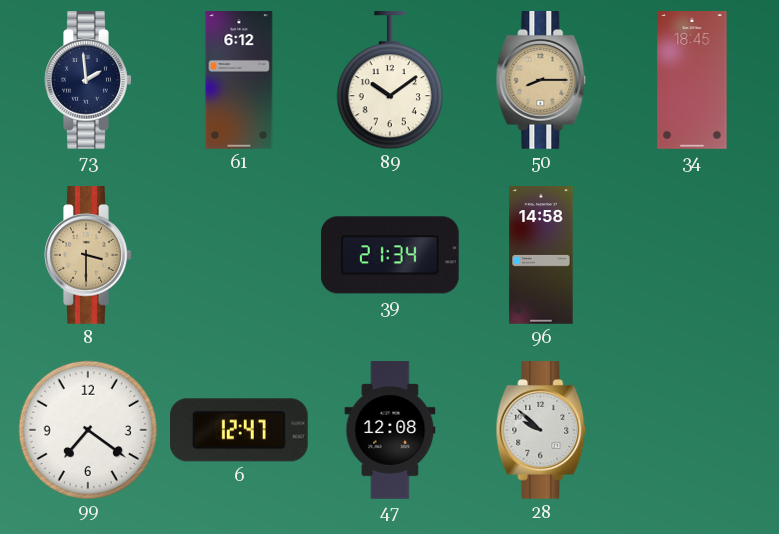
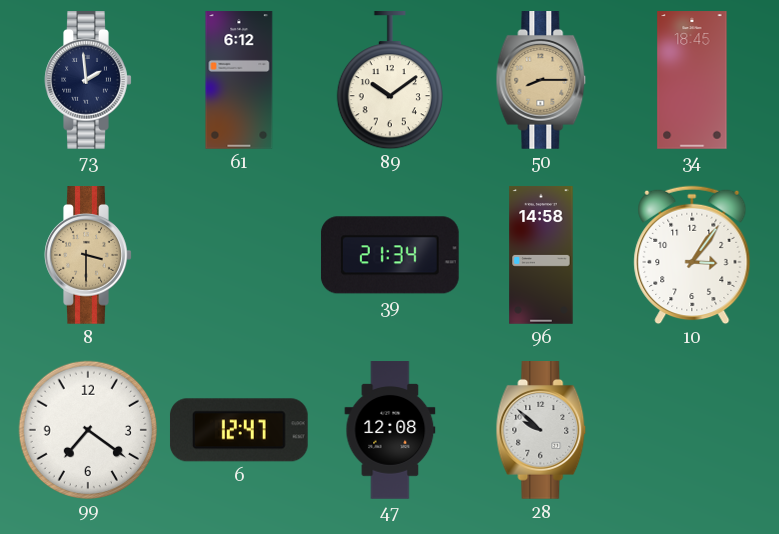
10: none -> 3:06 (692, 255)
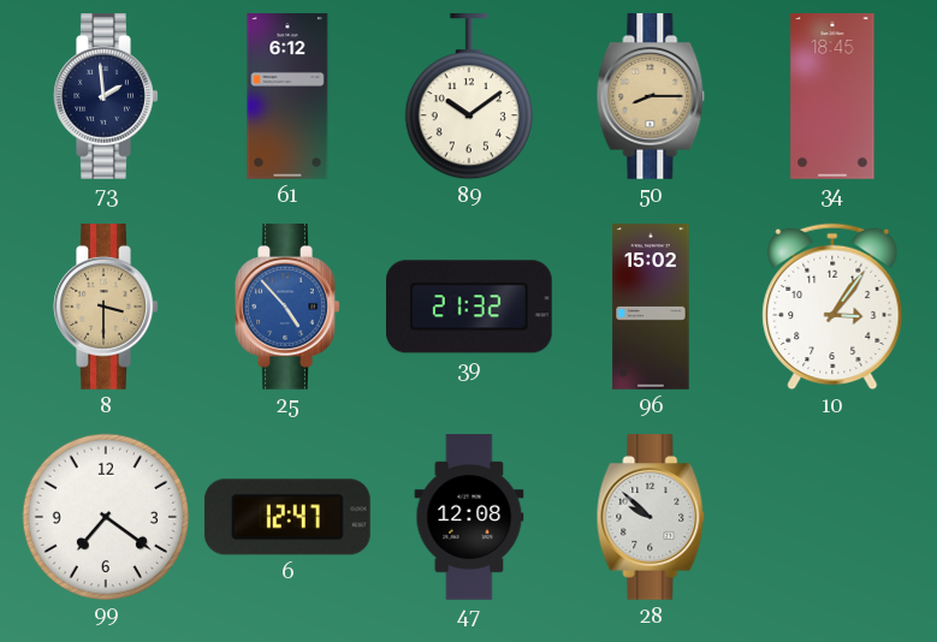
25: none -> 4:53 (287, 308)
39: 21:34 -> 21:32 (469, 307)
96: 14:58 -> 15:02 (651, 307)
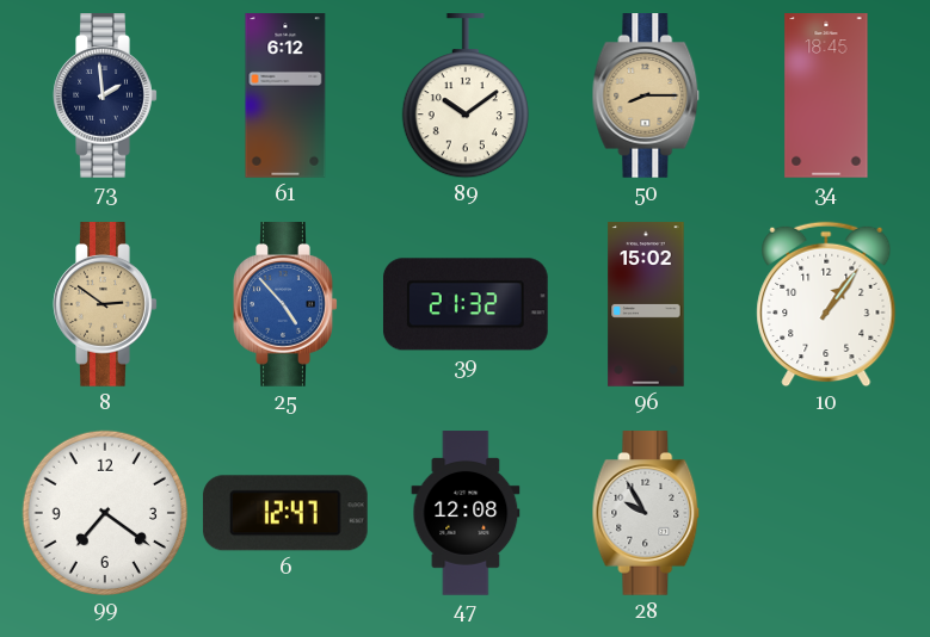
8: 3:30 -> 2:51 (105, 305)
10: 3:06 -> 1:06 (826, 304)
28: 9:52 -> 9:55 (646, 514)
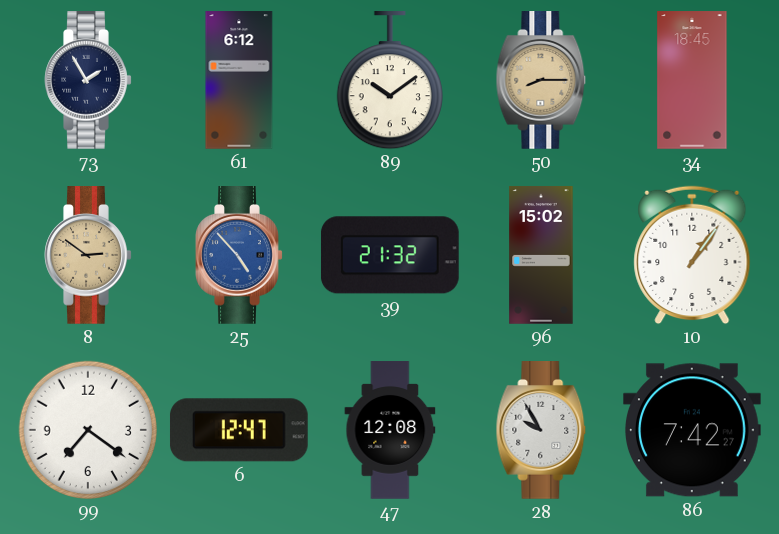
73: 1:59 -> 1:55 (88, 81)
86: none -> 7:42 (693, 430)
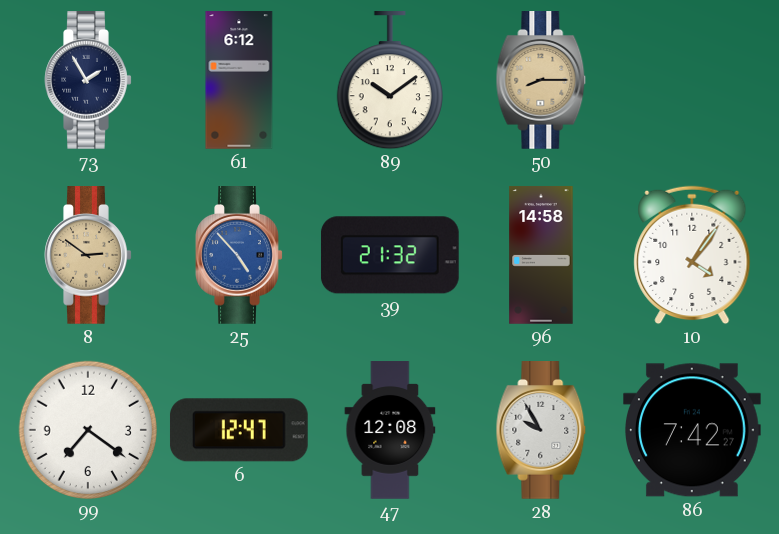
34: 18:45 -> none (692, 80)
96: 15:02 -> 14:58 (541, 255)
10: 1:06 -> 4:06 (692, 255)
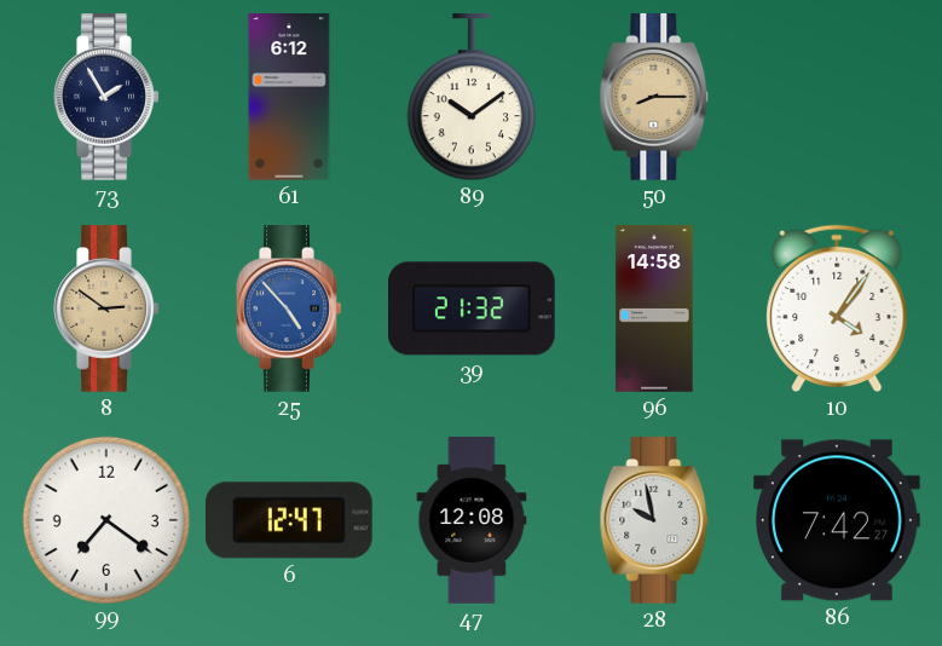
28: 9:55 -> 9:58 (654, 521)
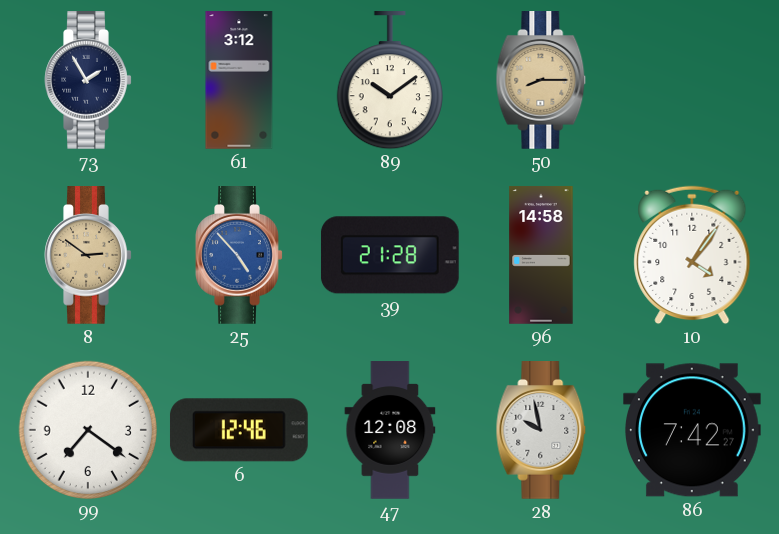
61: 6:12 -> 3:12 (239, 80)
39: 21:32 -> 21:28 (390, 255)
6: 12:47 -> 12:46 (239, 430)
